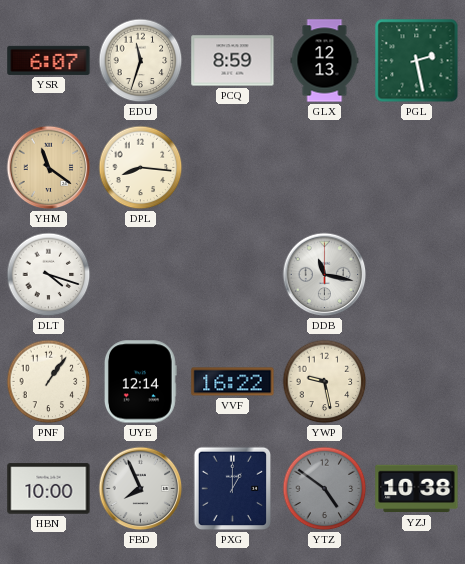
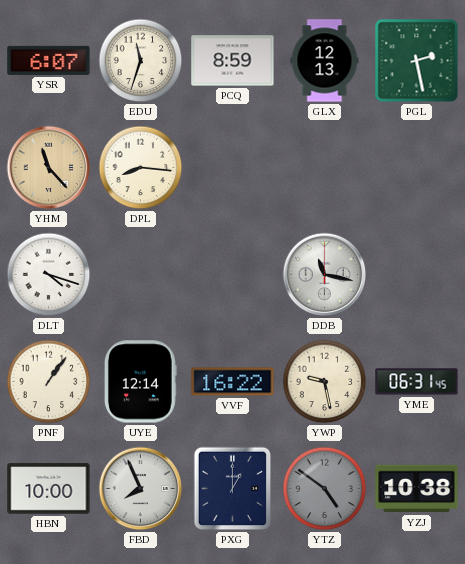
YHM: 11:21 -> 11:23 (49, 168)
YME: none -> 06:31 (417, 382)
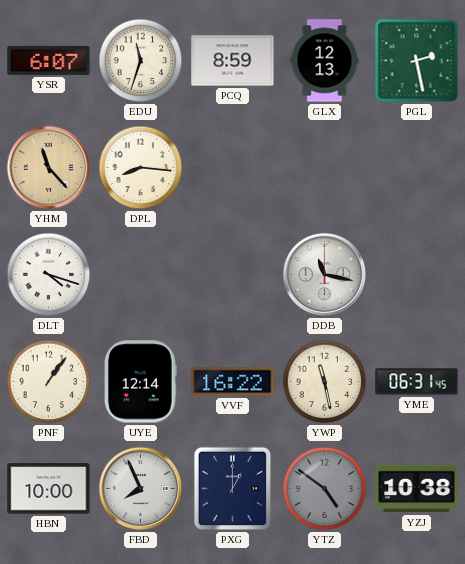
YWP: 9:28 -> 11:28 (325, 382)
